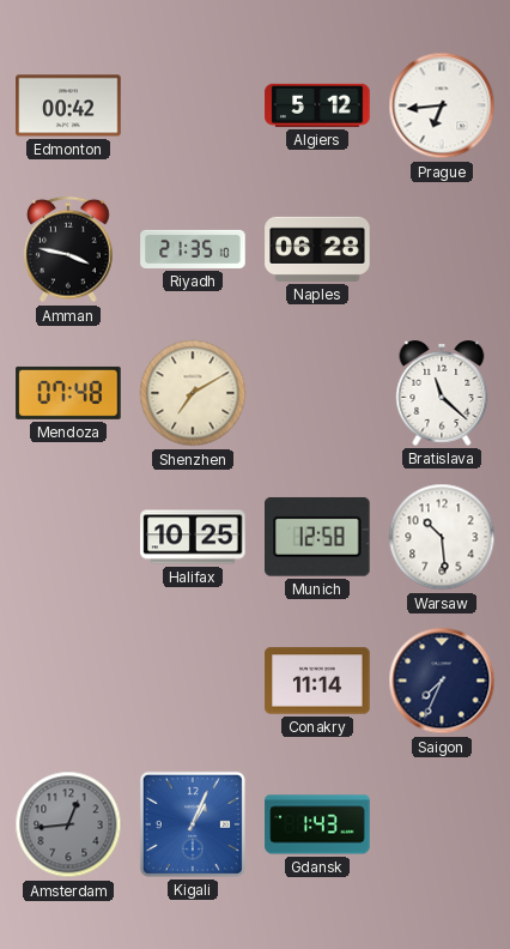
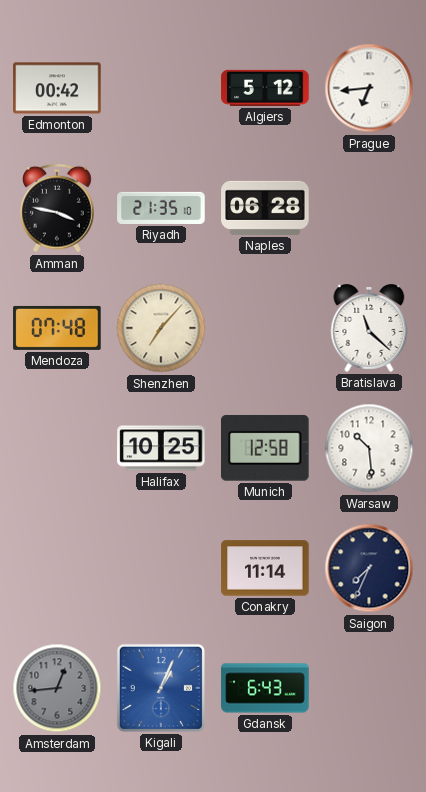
Shenzhen: 7:10 -> 7:07 (161, 328)
Gdansk: 1:43 -> 6:43 (265, 688)
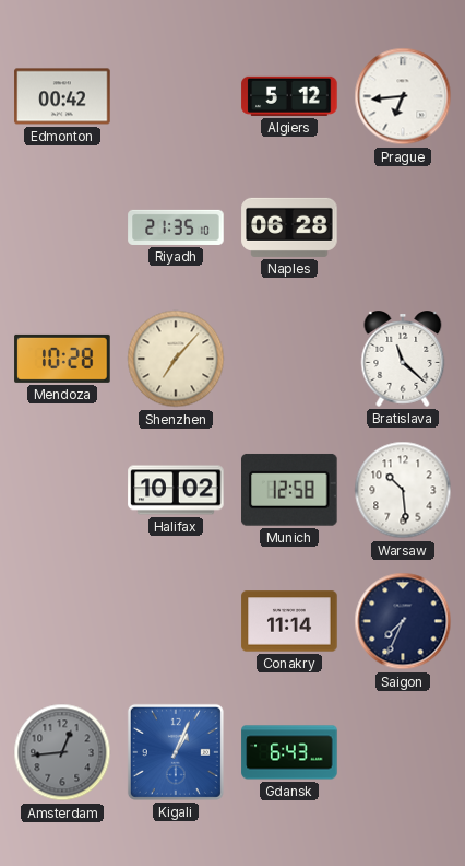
Amman: 3:47 -> none (58, 208)
Mendoza: 07:48 -> 10:28 (62, 359)
Halifax: 10:25 -> 10:02 (176, 490)
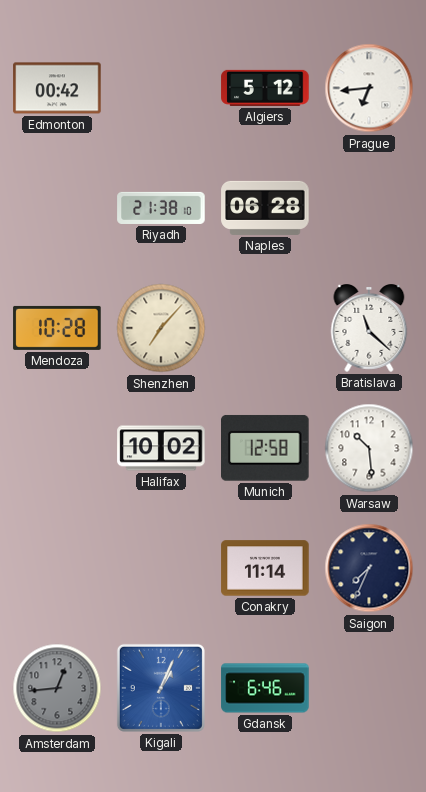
Riyadh: 21:35 -> 21:38 (161, 208)
Gdansk: 6:43 -> 6:46 (265, 688)
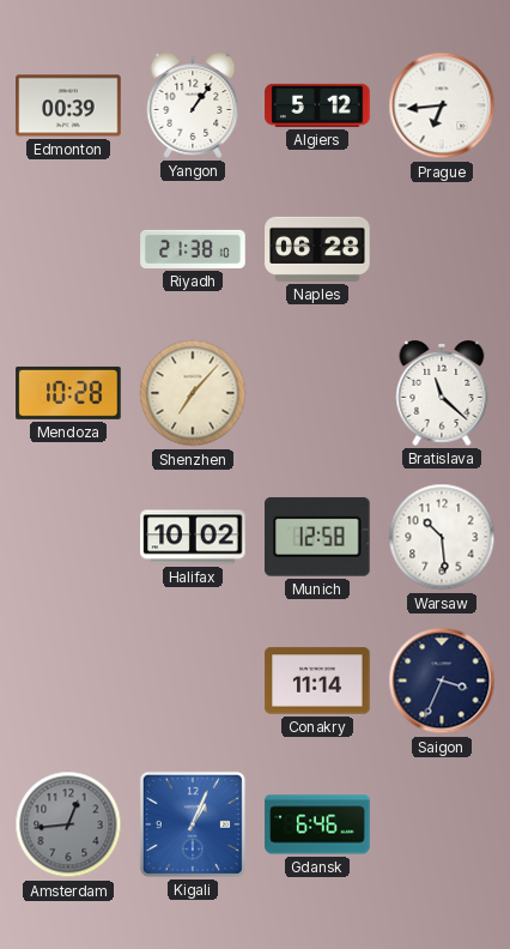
Edmonton: 00:42 -> 00:39 (68, 105)
Yangon: none -> 1:06 (193, 107)
Saigon: 7:34 -> 3:34 (442, 681)
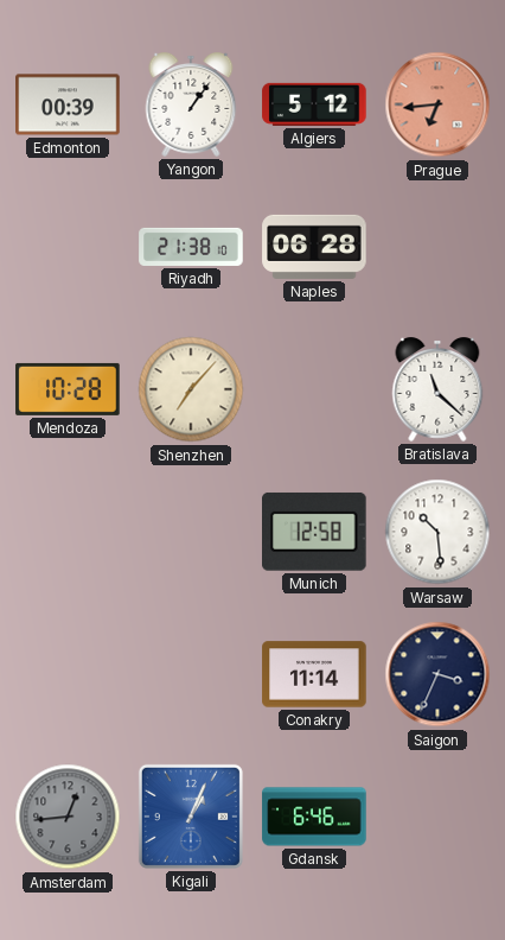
Prague dial: white -> salmon (437, 104)
Halifax: 10:02 -> none (193, 537)
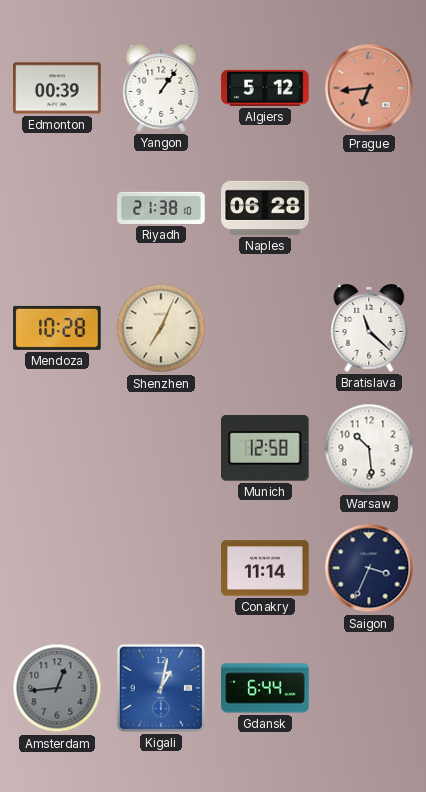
Shenzhen: 7:07 -> 7:04 (161, 328)
Kigali: 1:04 -> 1:02 (161, 688)
Gdansk: 6:46 -> 6:44 (265, 688)
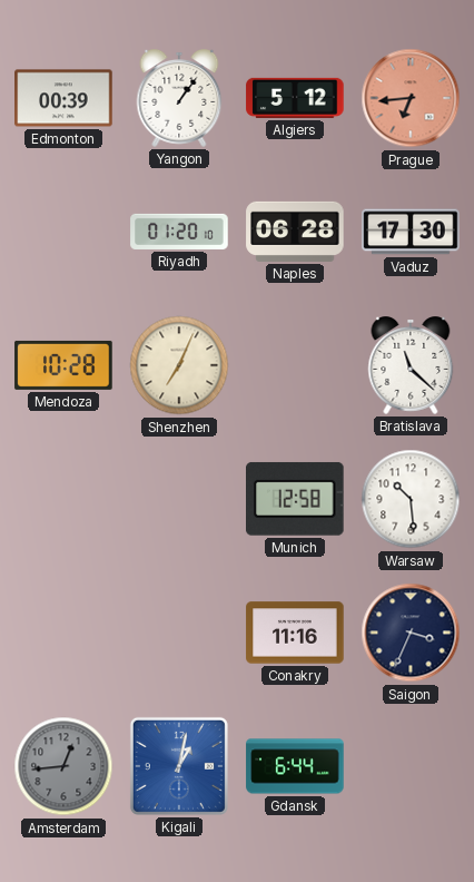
Riyadh: 21:38 -> 01:20 (179, 232)
Vaduz: none -> 17:30 (411, 232)
Conakry: 11:14 -> 11:16 (295, 633)
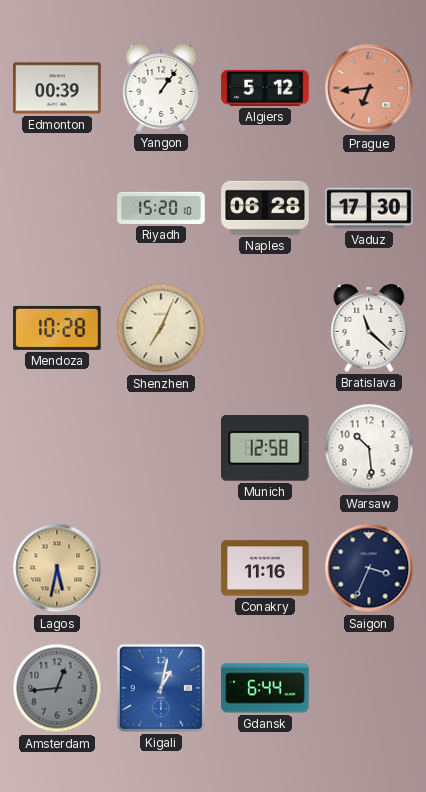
Riyadh: 01:20 -> 15:20 (161, 208)
Lagos: none -> 5:32 (57, 568)
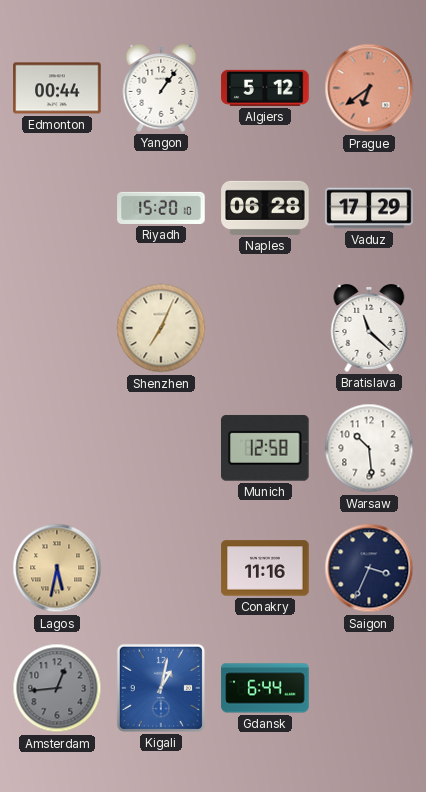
Edmonton: 00:39 -> 00:44 (57, 88)
Prague: 6:44 -> 6:39 (369, 88)
Vaduz: 17:30 -> 17:29 (369, 208)
Mendoza: 10:28 -> none (57, 328)
